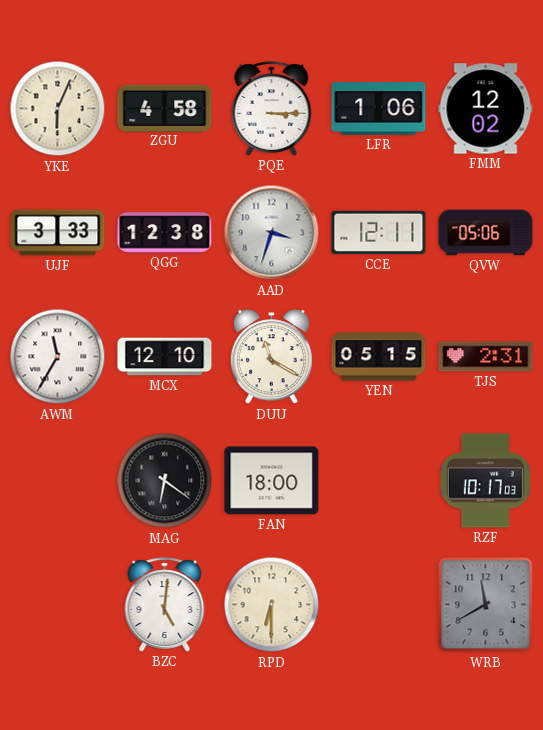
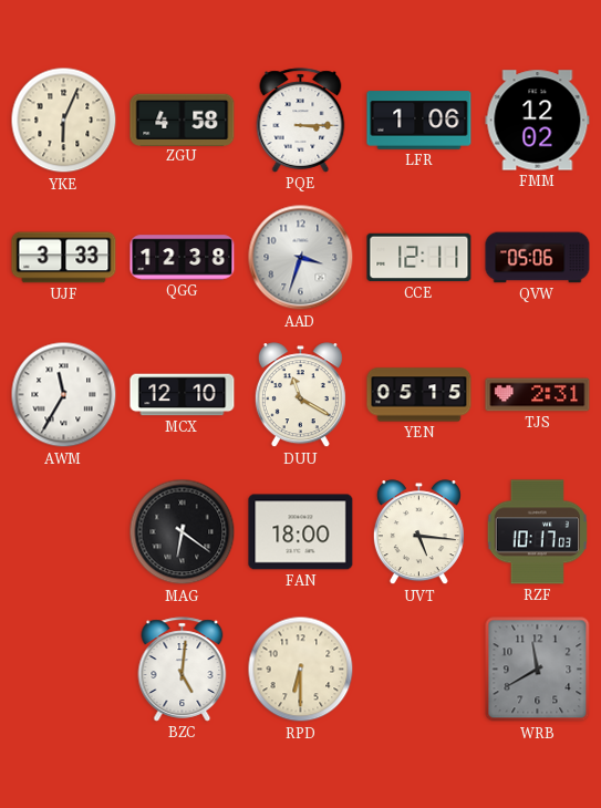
UVT: none -> 5:16 (418, 532)
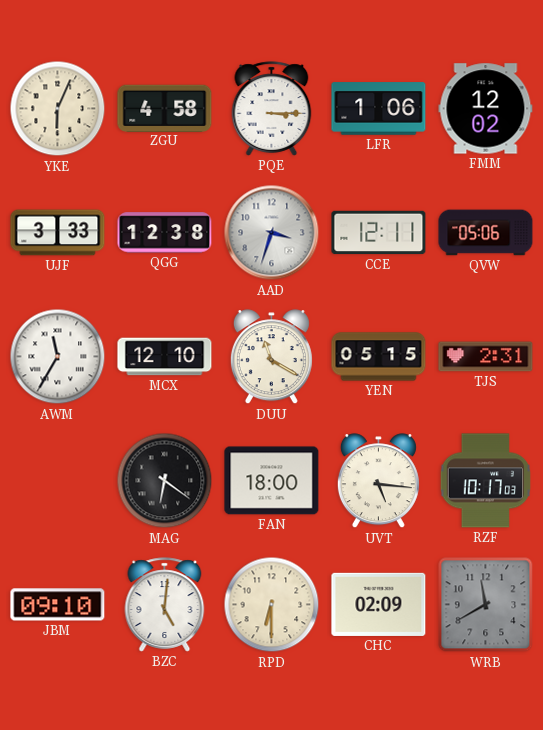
JBM: none -> 09:10 (58, 605)
CHC: none -> 02:09 (379, 604)
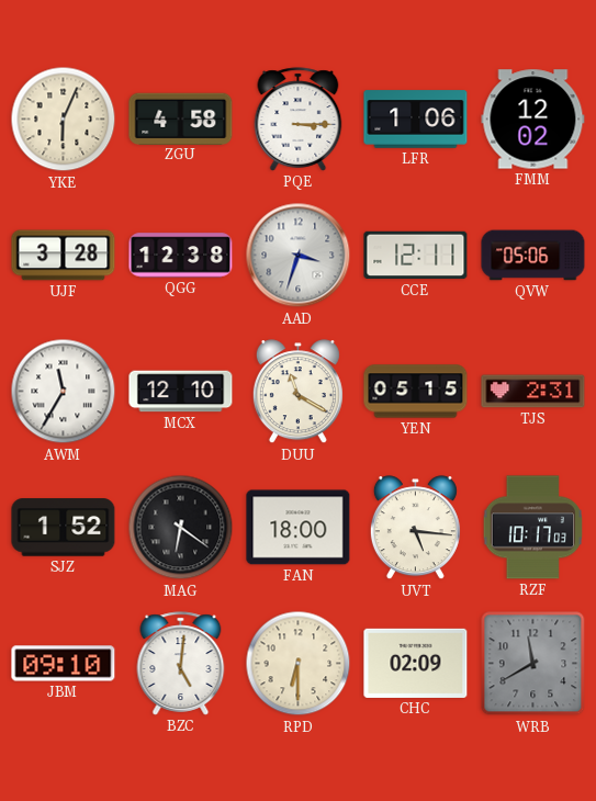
UJF: 3:33 -> 3:28 (64, 256)
SJZ: none -> 1:52 (64, 528)
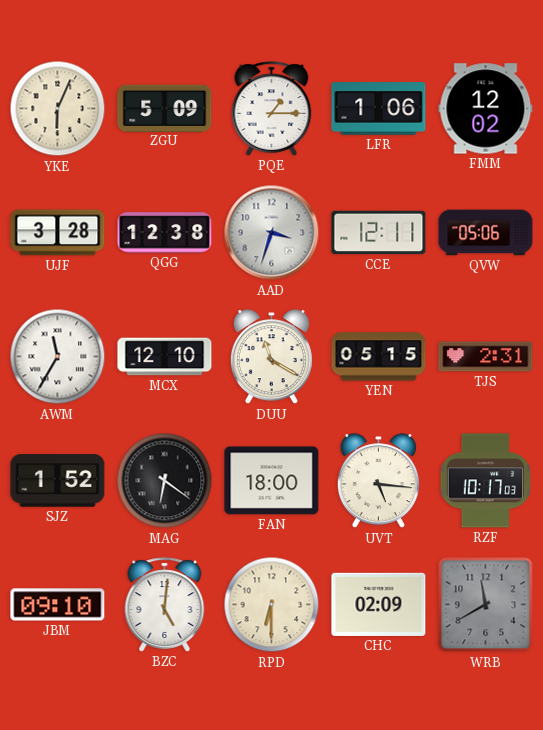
ZGU: 4:58 -> 5:09 (165, 108)
PQE: 3:15 -> 1:15 (272, 109)
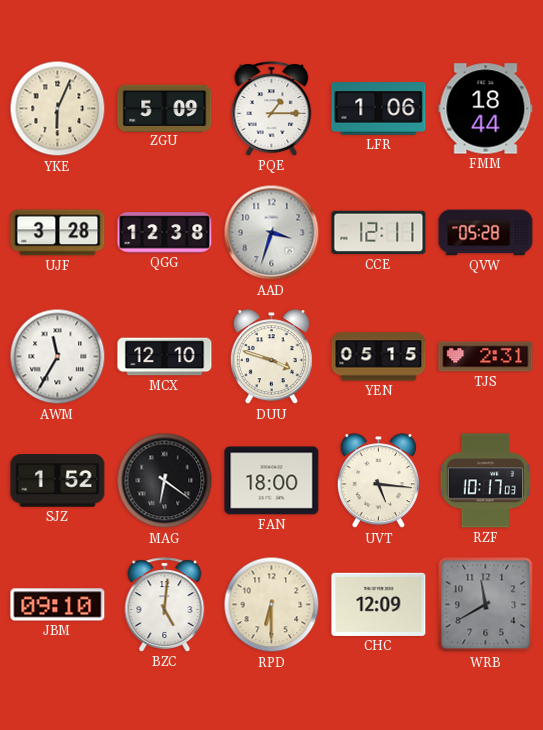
FMM: 12:02 -> 18:44 (486, 109)
QVW: 05:06 -> 05:28 (486, 233)
DUU: 11:20 -> 3:48 (271, 357)
CHC: 02:09 -> 12:09 (379, 604)
